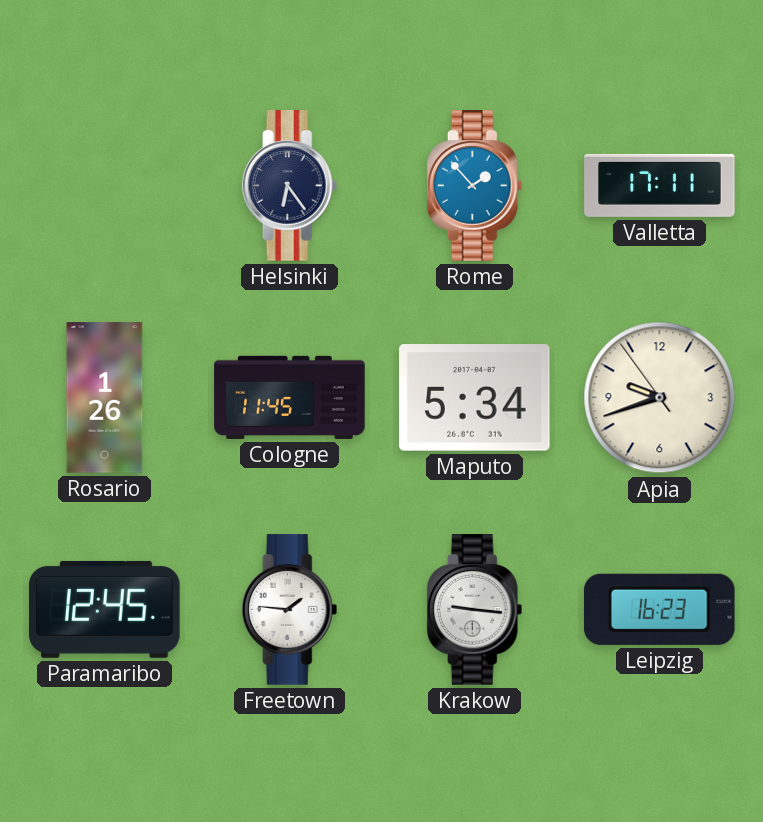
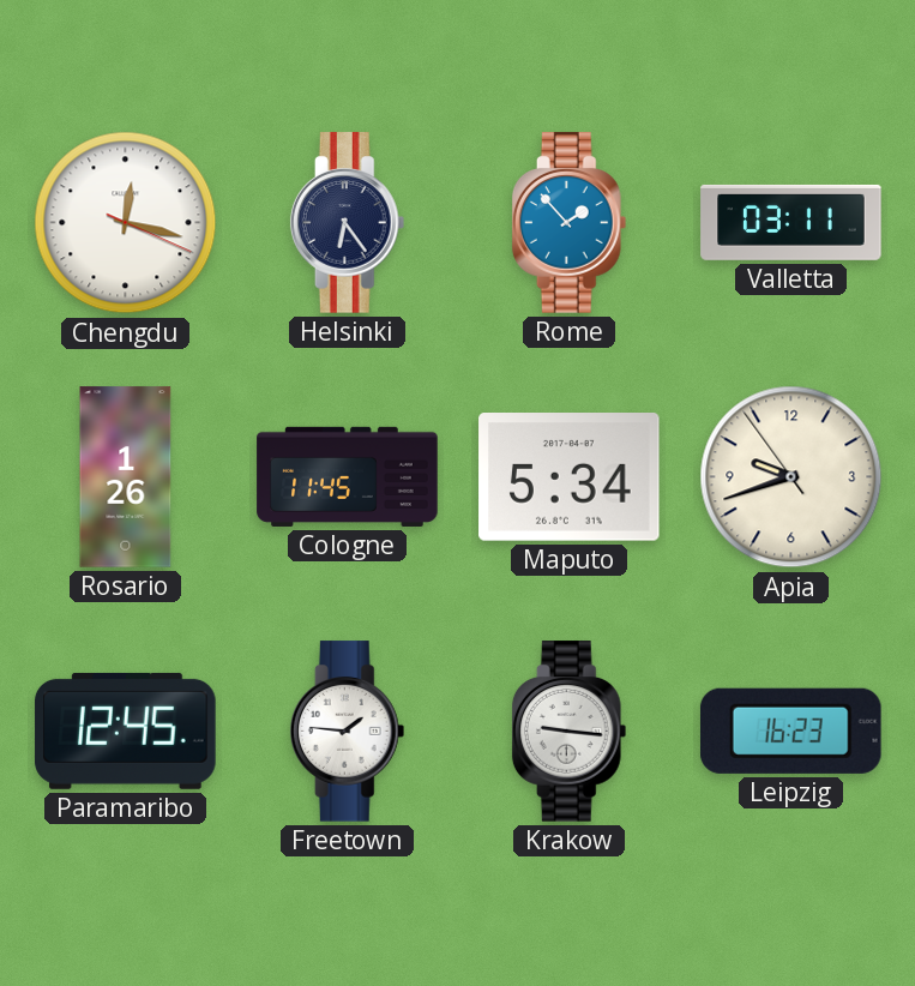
Chengdu: none -> 12:17 (126, 223)
Valletta: 17:11 -> 03:11 (791, 222)
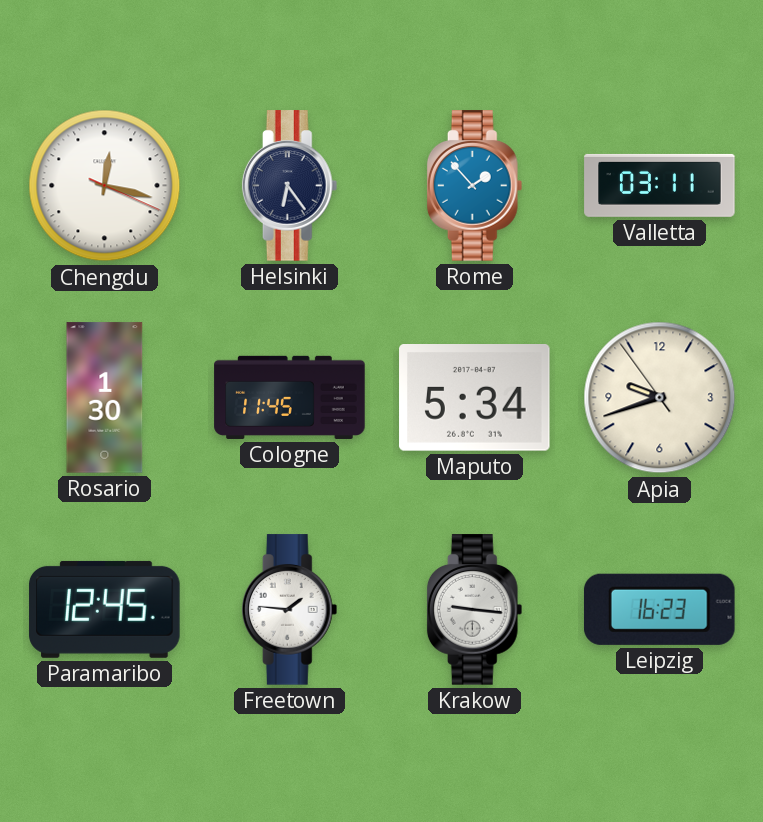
Rosario: 1:26 -> 1:30 (105, 398)
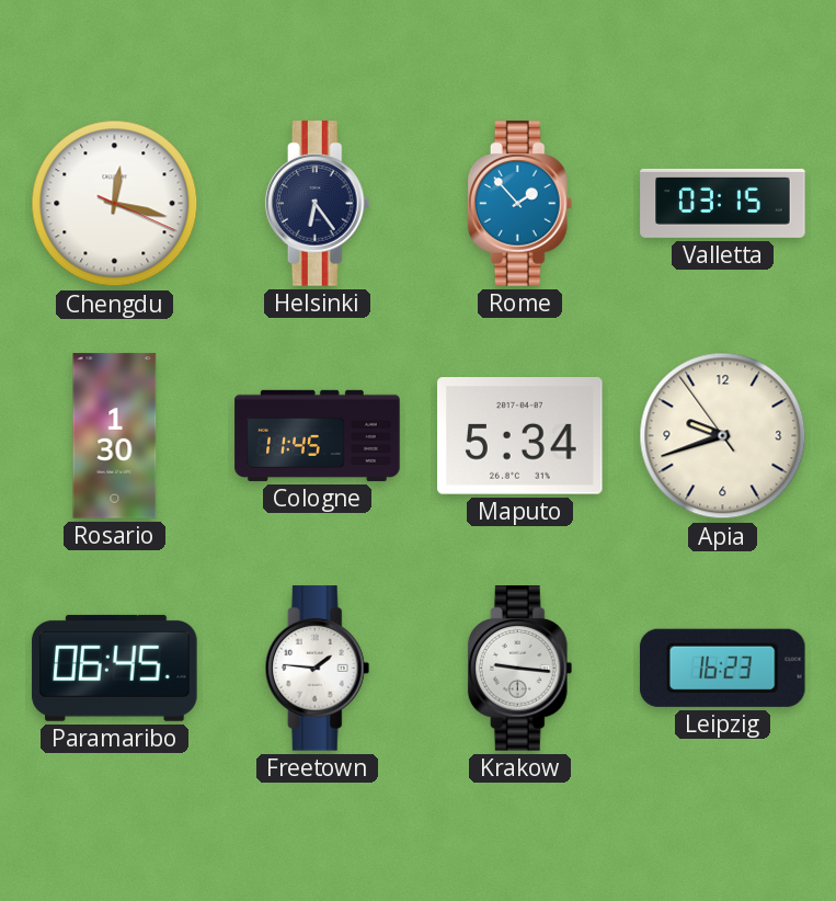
Valletta: 03:11 -> 03:15 (723, 203)
Paramaribo: 12:45 -> 06:45 (115, 668)
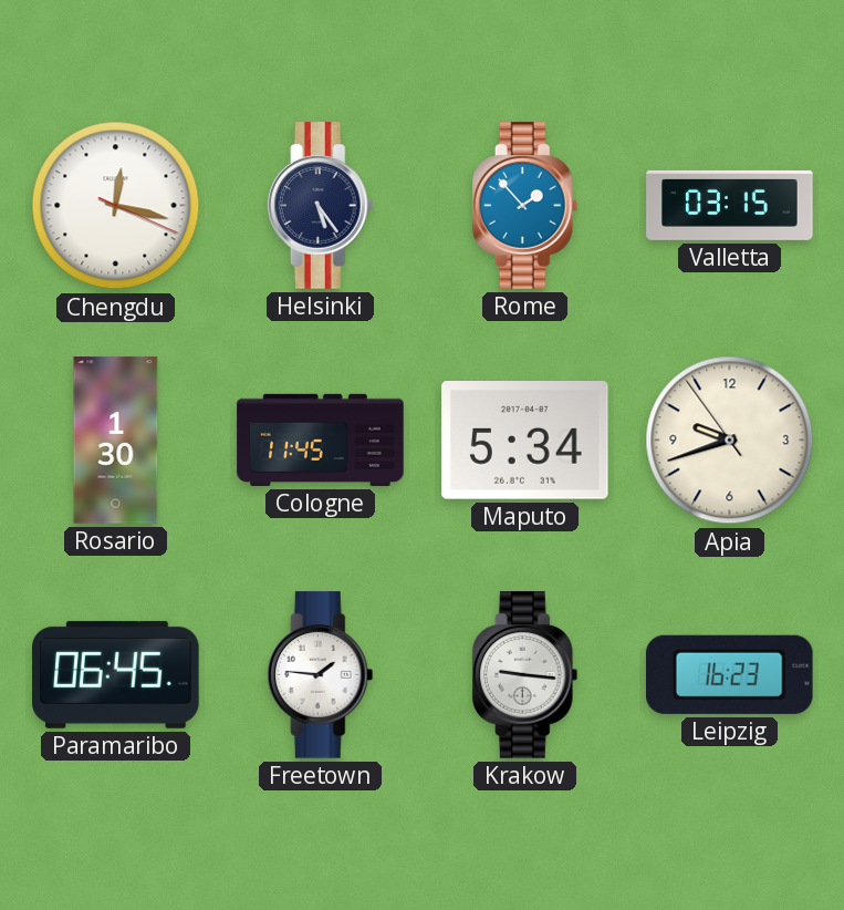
Helsinki: 6:24 -> 5:24 (321, 206)
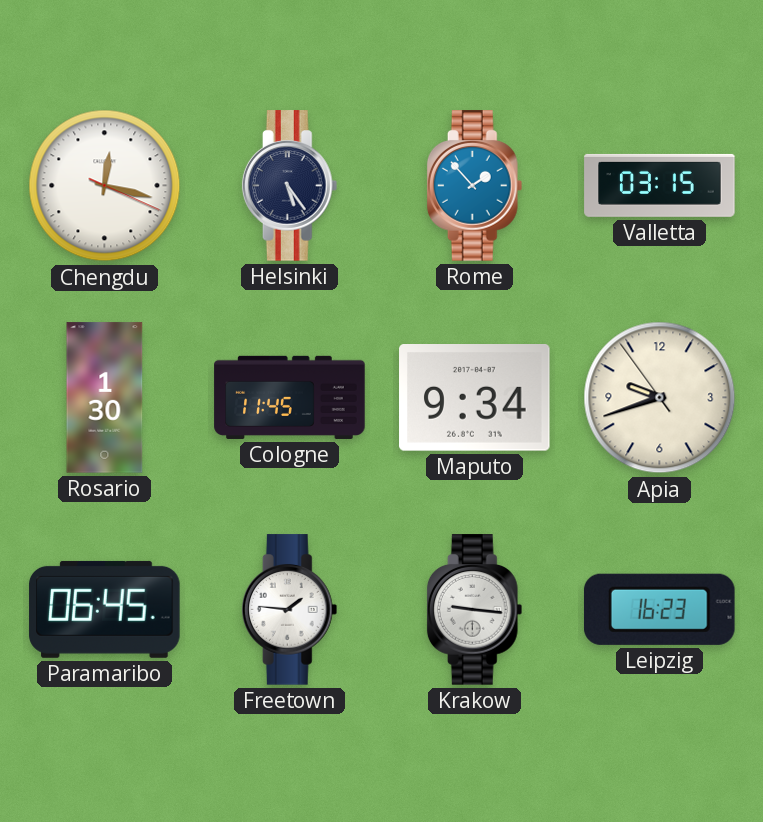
Maputo: 5:34 -> 9:34 (475, 398)
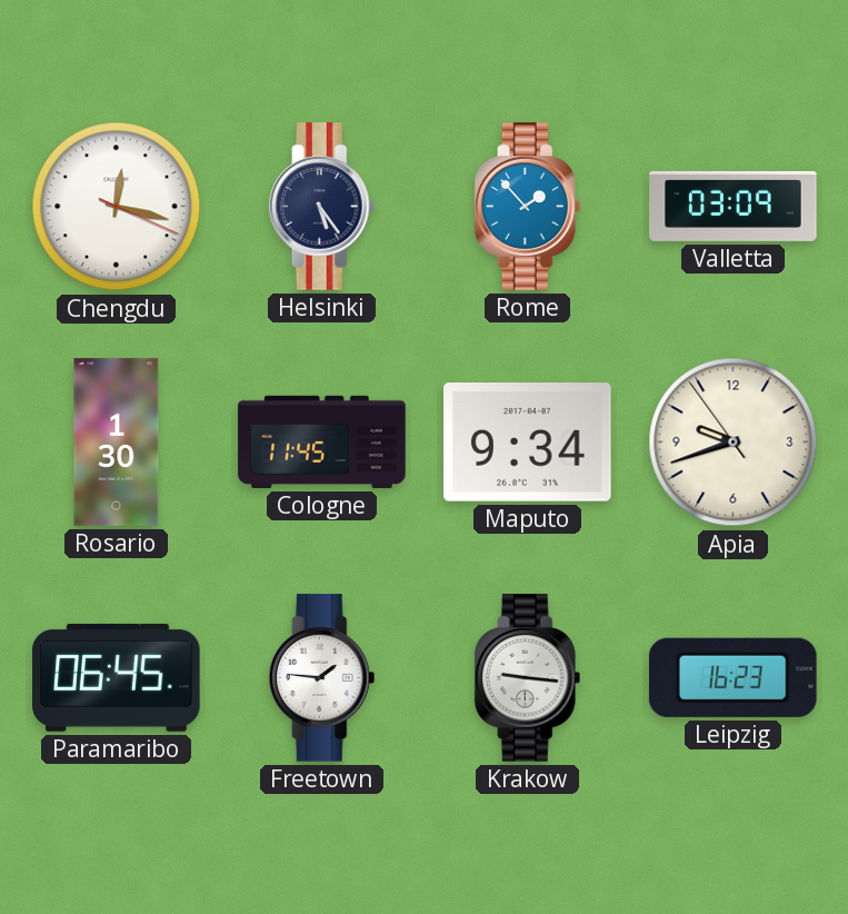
Valletta: 03:15 -> 03:09 (734, 206)
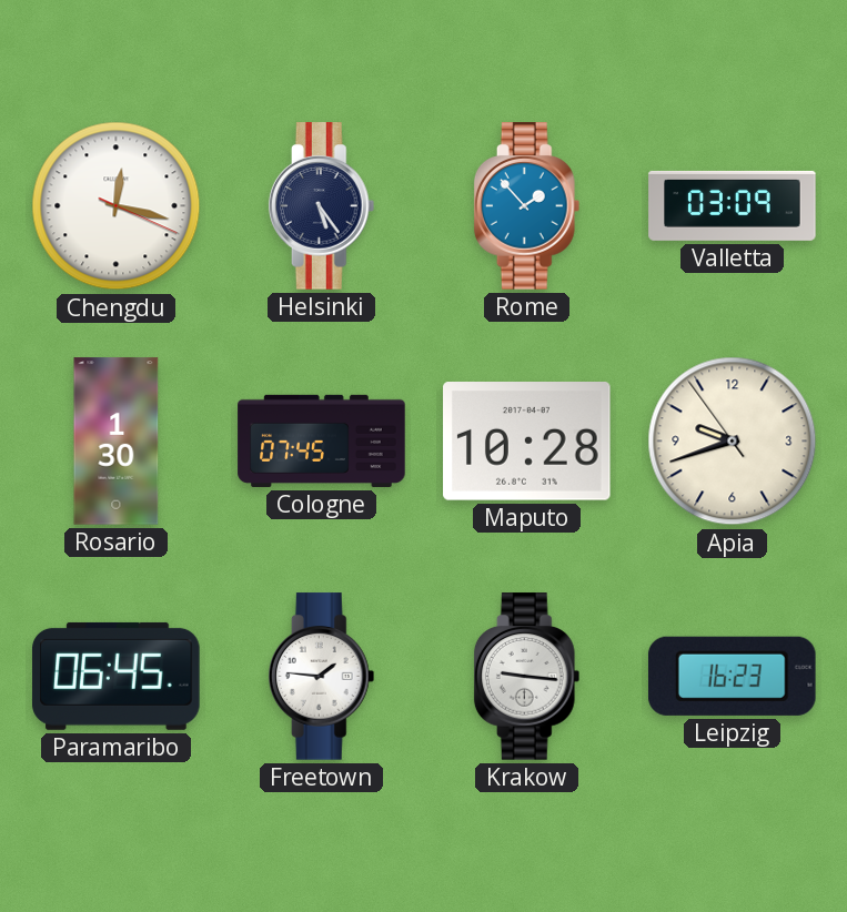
Cologne: 11:45 -> 07:45 (322, 440)
Maputo: 9:34 -> 10:28 (527, 442)
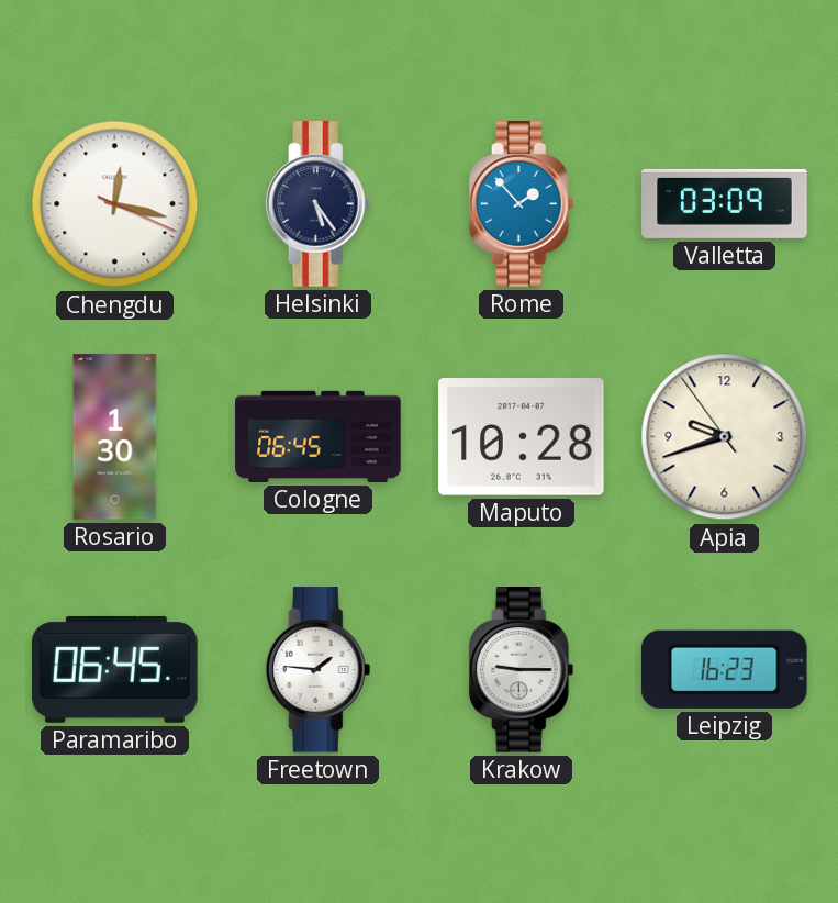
Cologne: 07:45 -> 06:45 (319, 436)
Krakow: 9:16 -> 9:15 (522, 670)
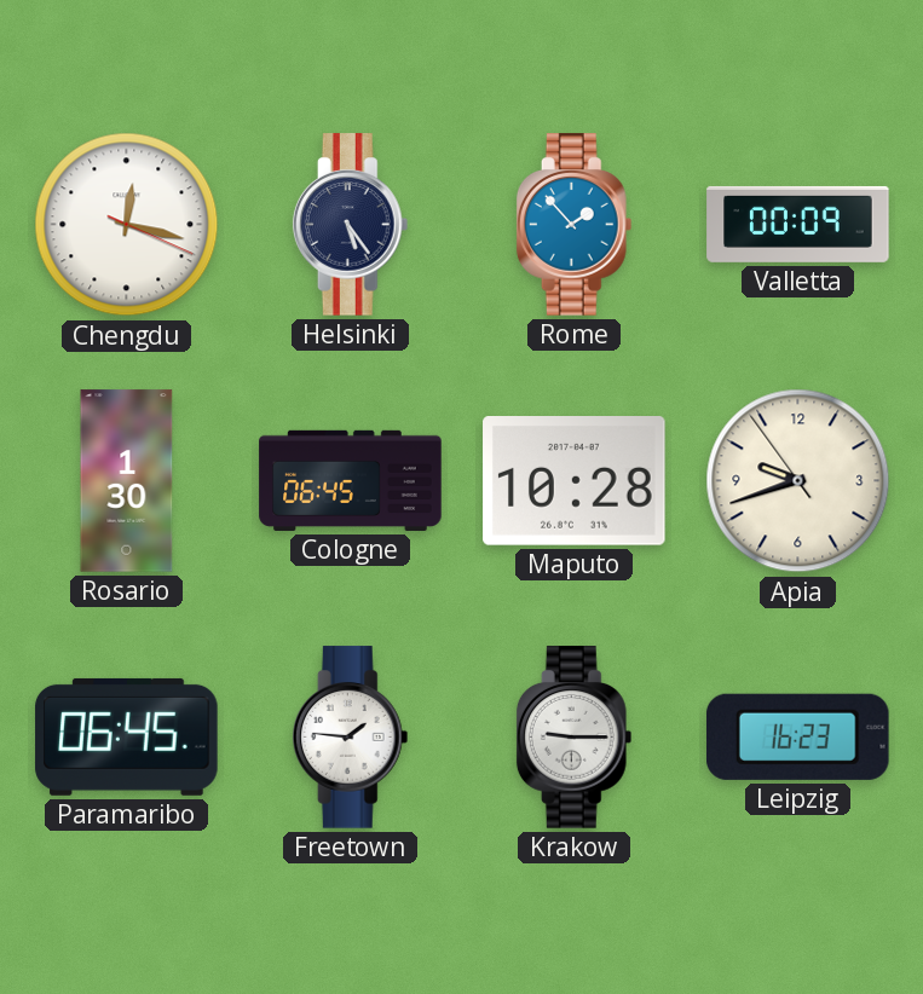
Valletta: 03:09 -> 00:09 (798, 224)
